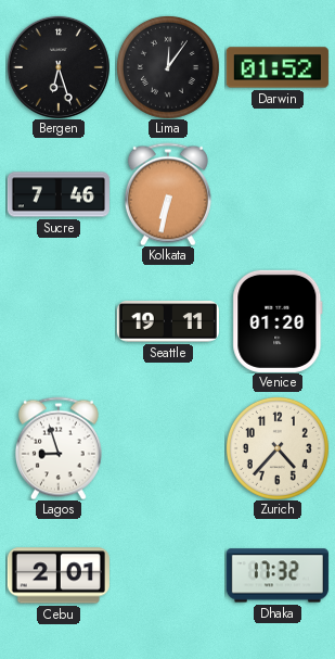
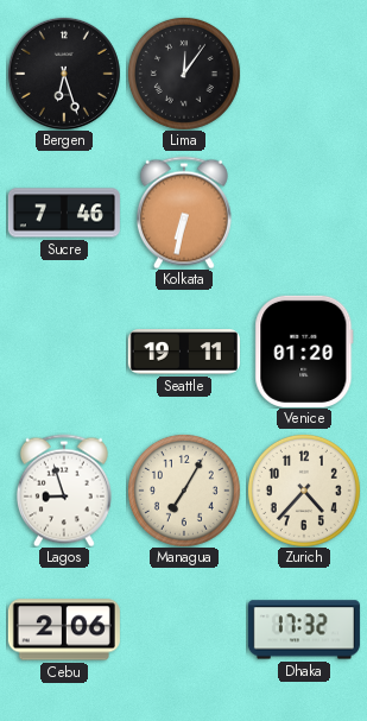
Darwin: 01:52 -> none (278, 67)
Managua: none -> 7:05 (184, 491)
Cebu: 2:01 -> 2:06 (64, 630)
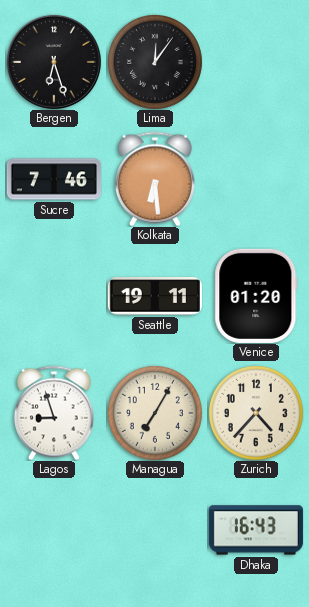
Kolkata: 6:32 -> 6:29 (155, 179)
Cebu: 2:06 -> none (64, 630)
Dhaka: 17:32 -> 16:43 (256, 530)
